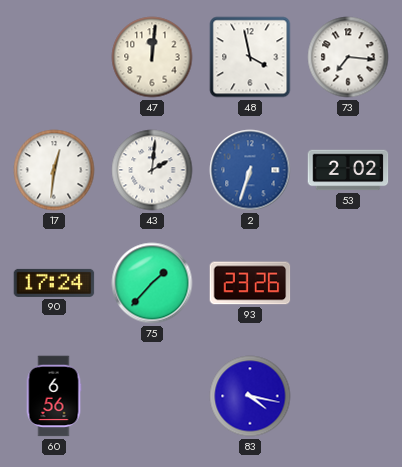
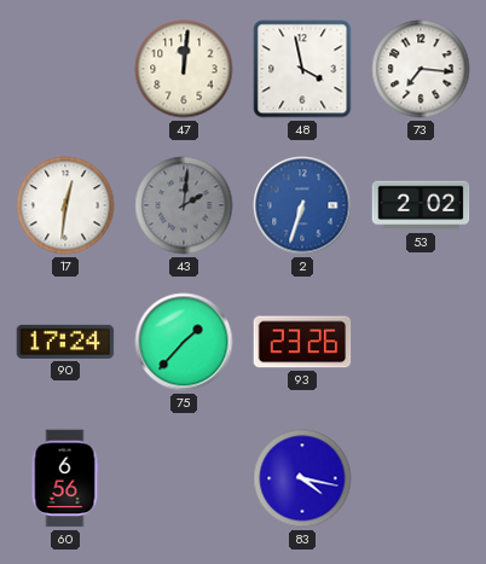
43 dial: white -> grey (184, 205)
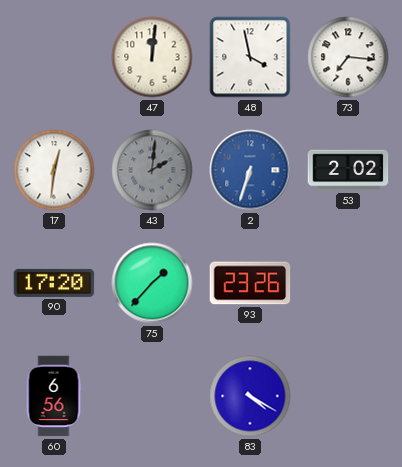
90: 17:24 -> 17:20 (54, 283)
83: 4:17 -> 4:20 (250, 396)
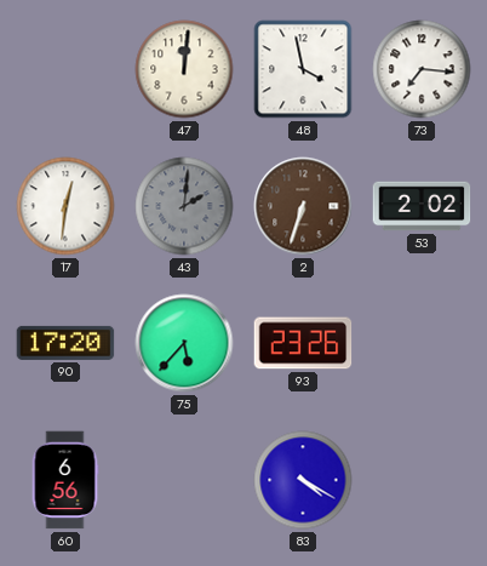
2 dial: blue -> brown (303, 206)
75: 1:37 -> 5:37 (184, 343)
